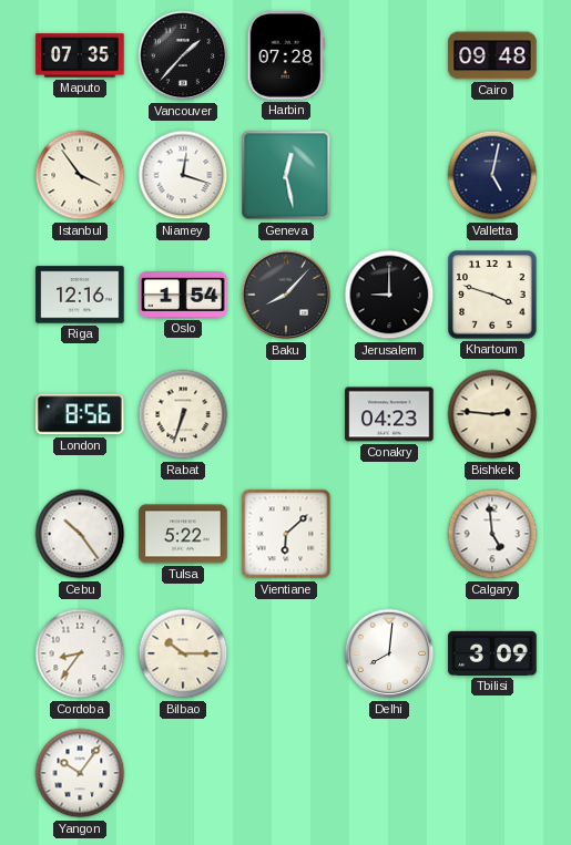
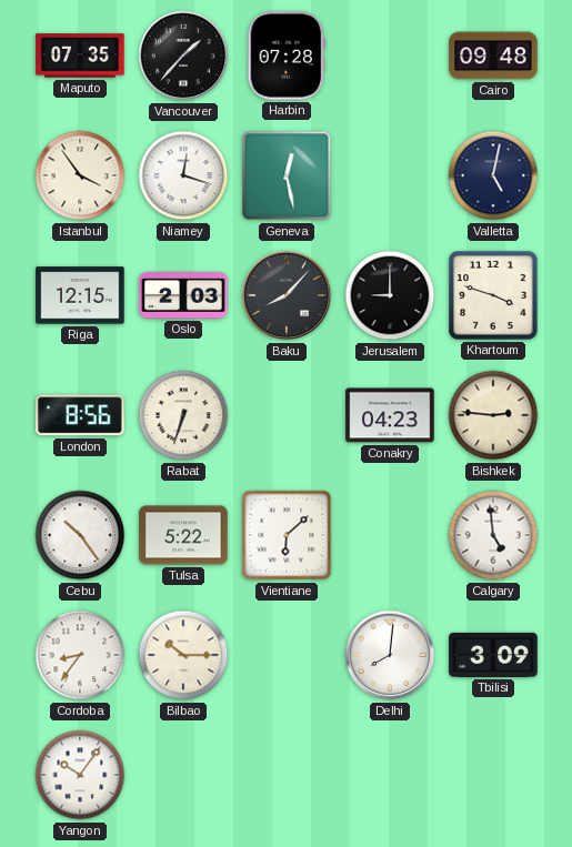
Riga: 12:16 -> 12:15 (80, 295)
Oslo: 1:54 -> 2:03 (183, 296)
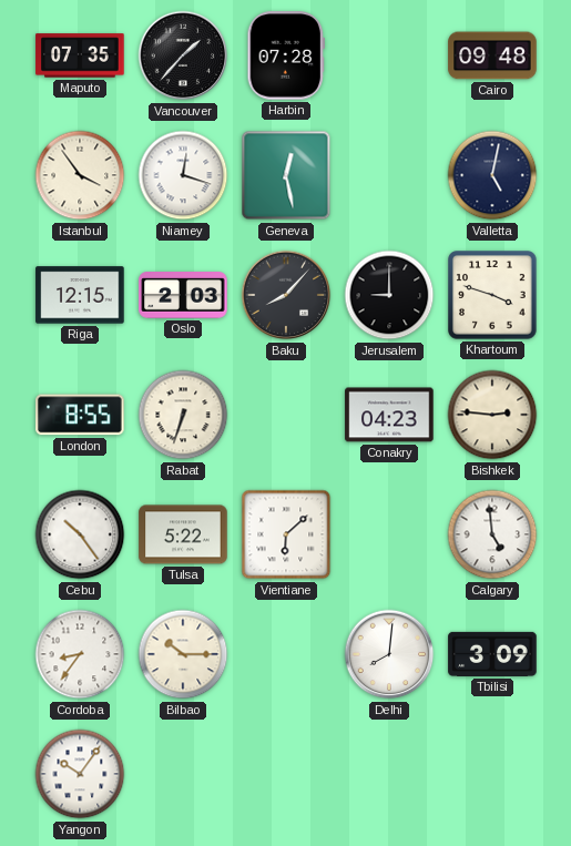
London: 8:56 -> 8:55 (80, 415)
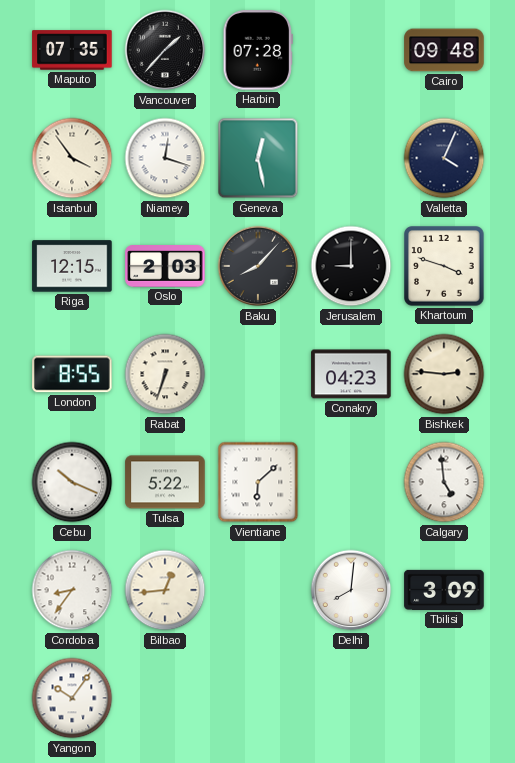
Valletta: 5:02 -> 4:04 (444, 158)
Cebu: 10:24 -> 10:19 (72, 482)
Bilbao: 10:15 -> 12:44 (165, 590)
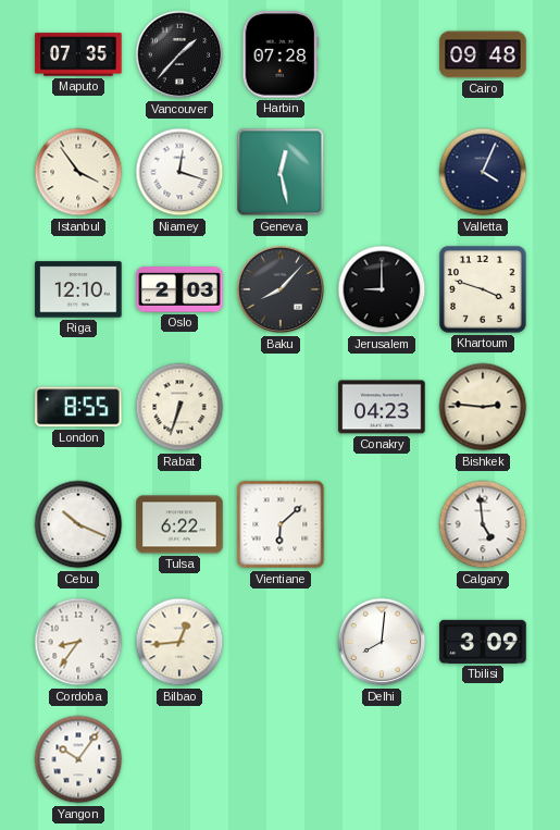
Riga: 12:15 -> 12:10 (78, 289)
Tulsa: 5:22 -> 6:22 (179, 524)
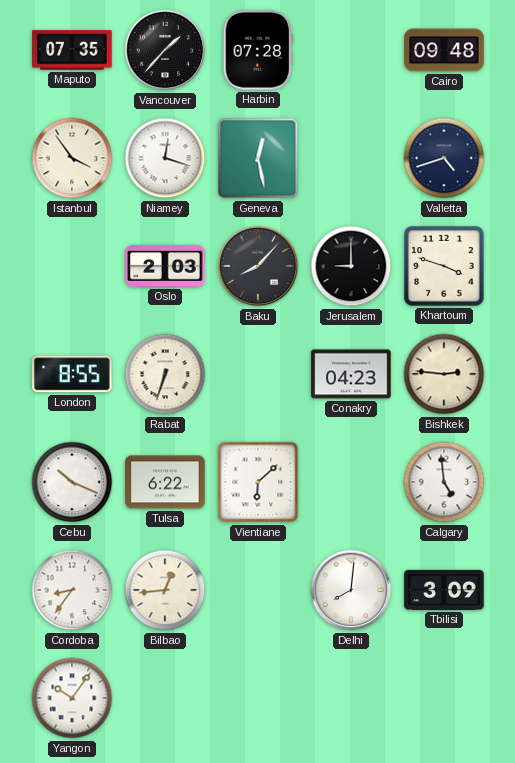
Valletta: 4:04 -> 4:42 (444, 158)
Riga: 12:10 -> none (78, 289)
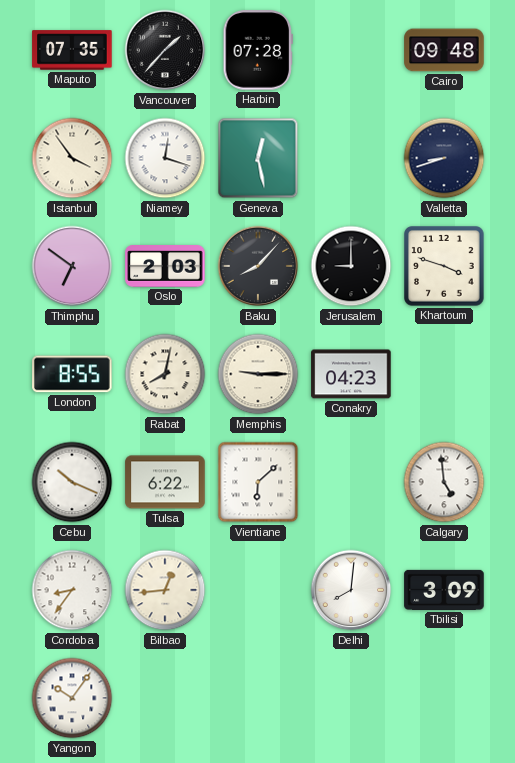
Valletta: 4:42 -> 8:42 (444, 158)
Thimphu: none -> 6:51 (72, 266)
Rabat: 6:33 -> 8:02 (165, 374)
Memphis: none -> 9:15 (258, 374)
Bishkek: 2:46 -> none (444, 374)
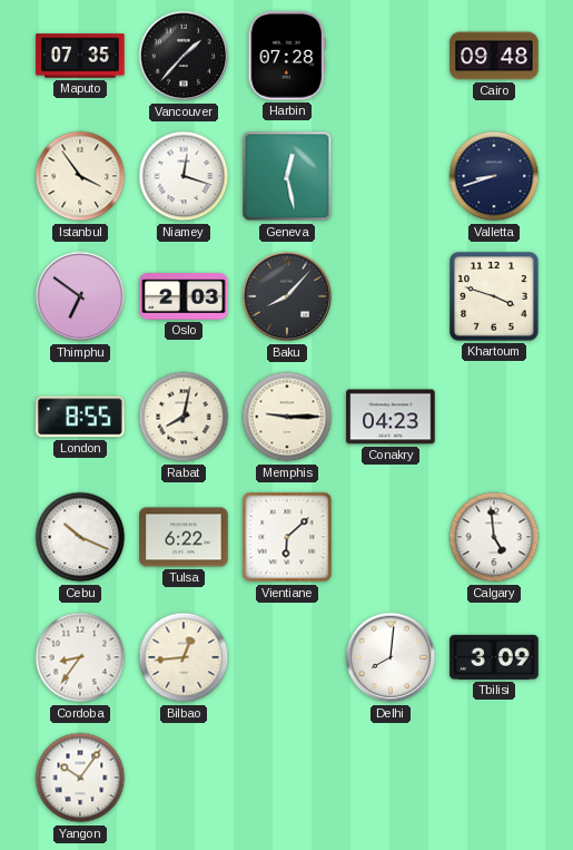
Jerusalem: 9:00 -> none (351, 266)
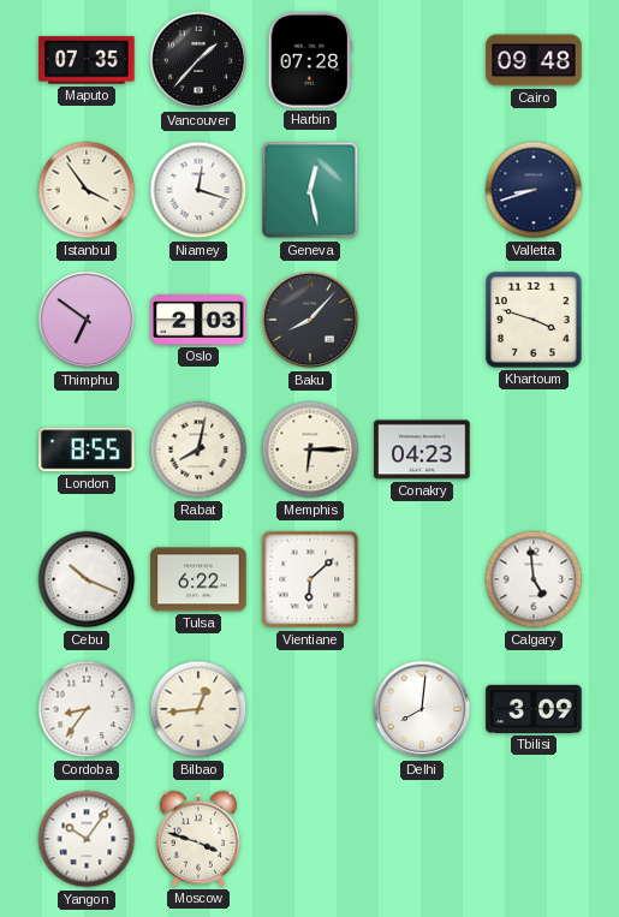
Memphis: 9:15 -> 6:15 (310, 449)
Moscow: none -> 3:48 (197, 839)
